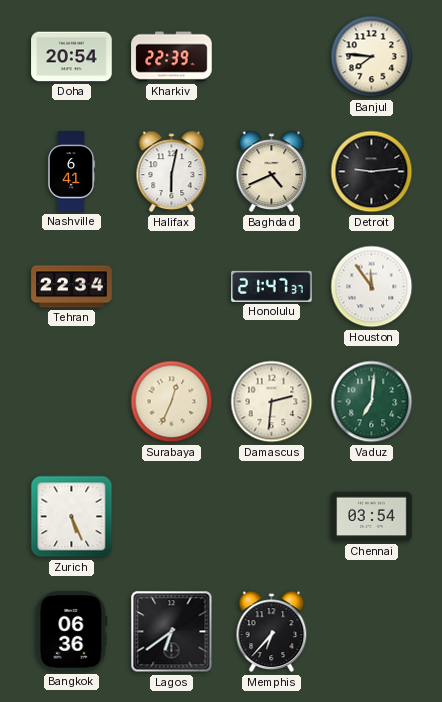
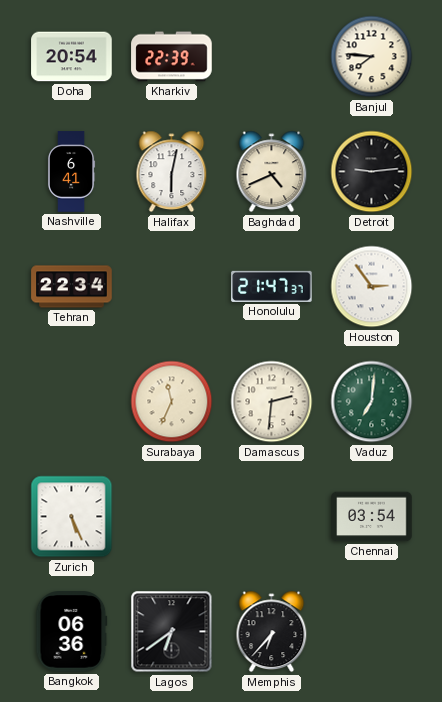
Houston: 11:54 -> 2:54 (372, 287)
Surabaya: 12:34 -> 11:34 (172, 402)
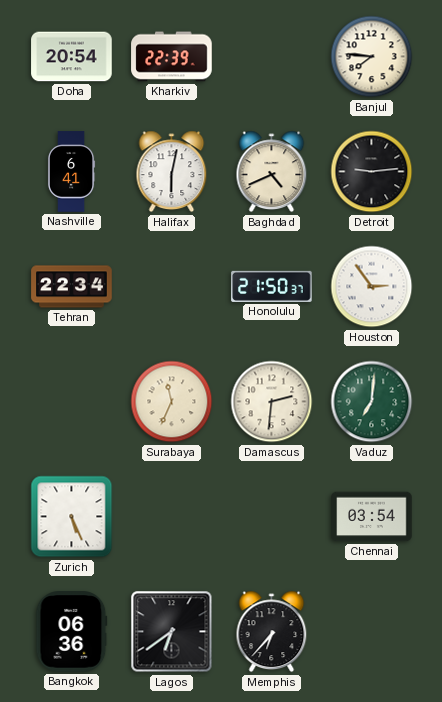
Honolulu: 21:47 -> 21:50 (272, 286)
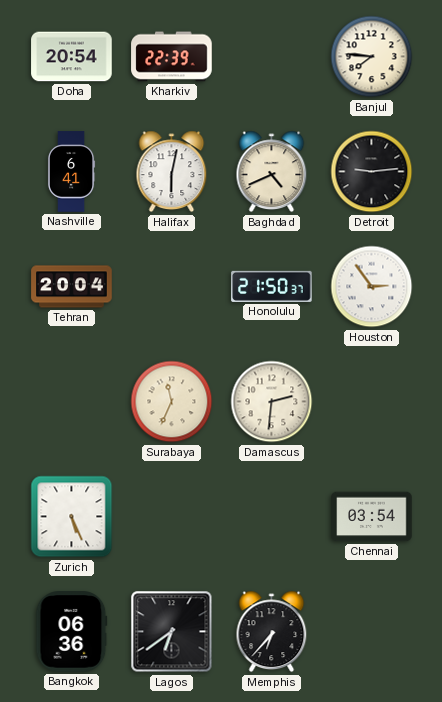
Tehran: 22:34 -> 20:04 (72, 287)
Vaduz: 7:01 -> none (372, 402)
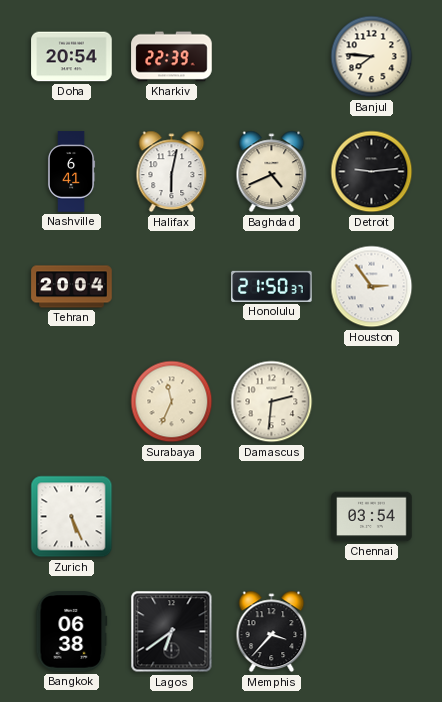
Bangkok: 06:36 -> 06:38 (72, 632)
Memphis: 6:37 -> 3:37 (272, 632)
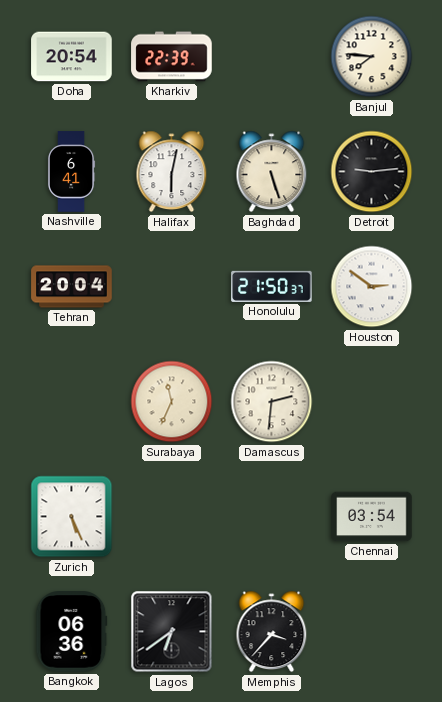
Baghdad: 4:41 -> 5:27 (272, 172)
Houston: 2:54 -> 2:51 (372, 287)
Bangkok: 06:38 -> 06:36 (72, 632)
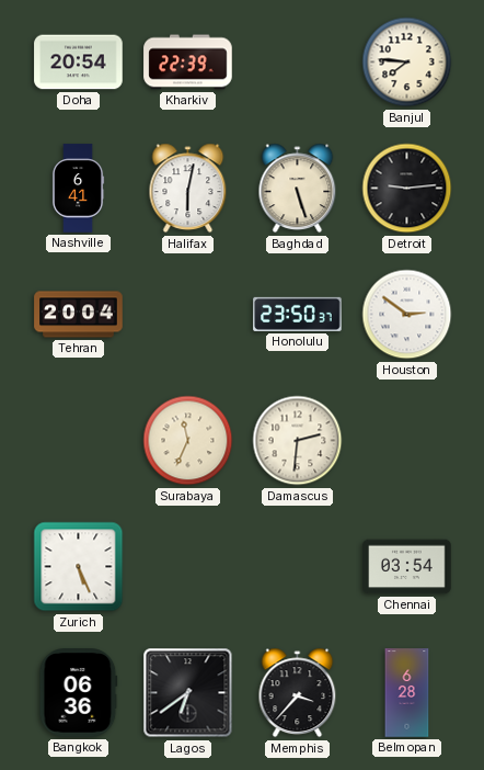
Honolulu: 21:50 -> 23:50 (298, 314)
Belmopan: none -> 6:28 (407, 693)
